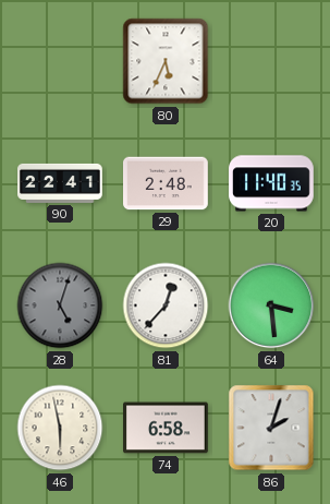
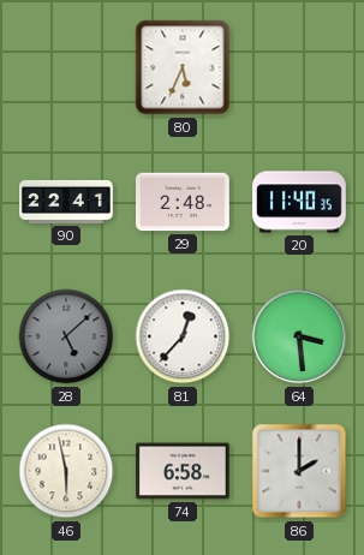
28: 5:03 -> 5:08 (66, 336)
86: 2:03 -> 2:00 (299, 471)
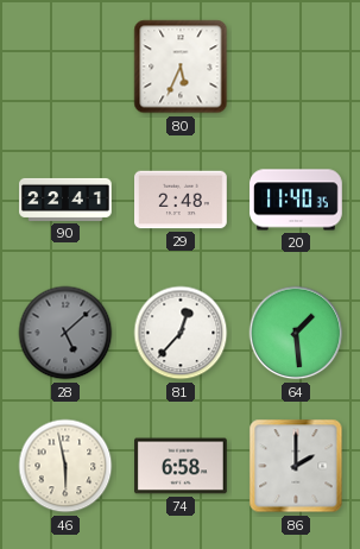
64: 3:29 -> 1:29 (296, 333)
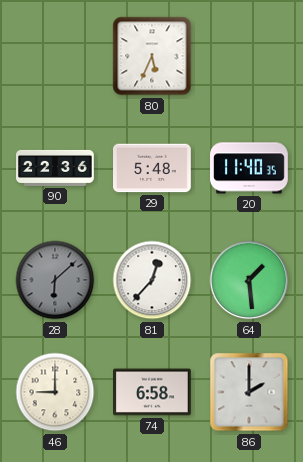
90: 22:41 -> 22:36 (55, 168)
29: 2:48 -> 5:48 (152, 168)
28: 5:08 -> 6:08 (55, 280)
46: 5:58 -> 9:00 (55, 392)
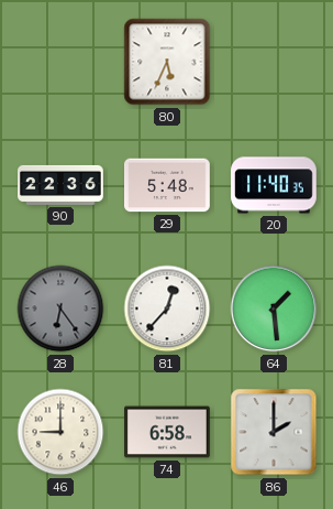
28: 6:08 -> 6:24 (60, 308)
